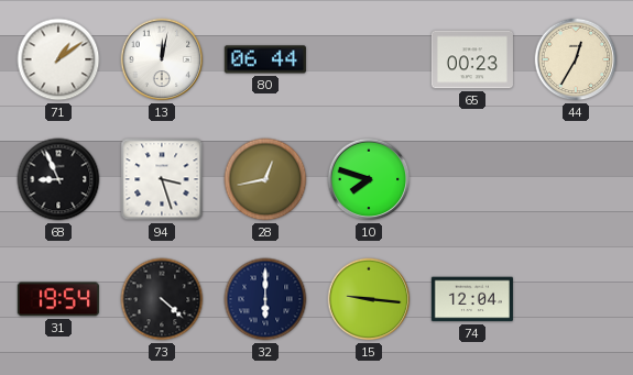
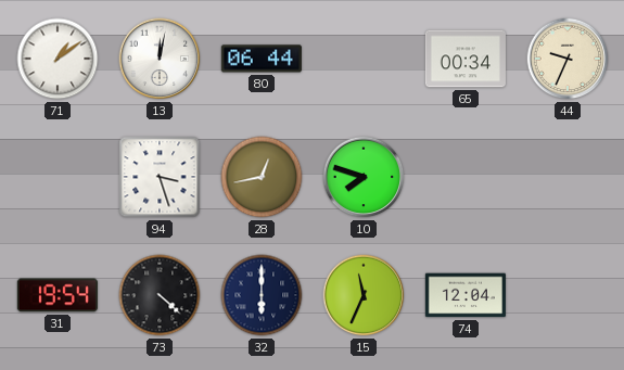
65: 00:23 -> 00:34 (466, 59)
44: 12:35 -> 9:34 (568, 59)
68: 8:56 -> none (58, 179)
15: 9:16 -> 11:34 (364, 295)
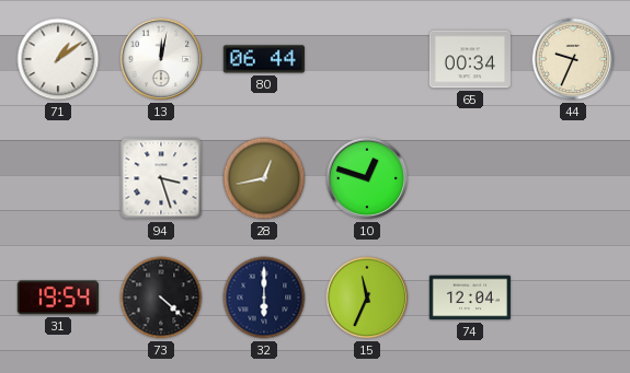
10: 7:48 -> 12:48 (367, 178)
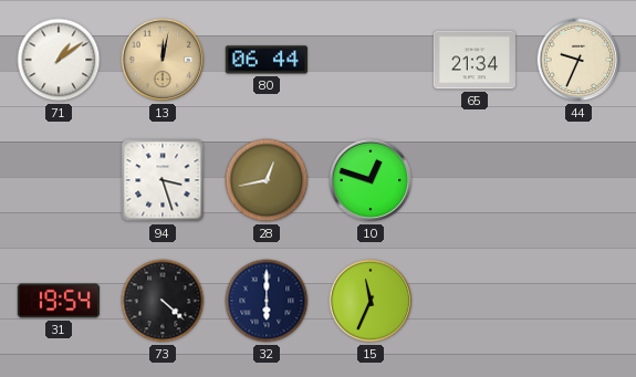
13 dial: white -> champagne (163, 60)
65: 00:34 -> 21:34 (475, 60)
74: 12:04 -> none (470, 298)
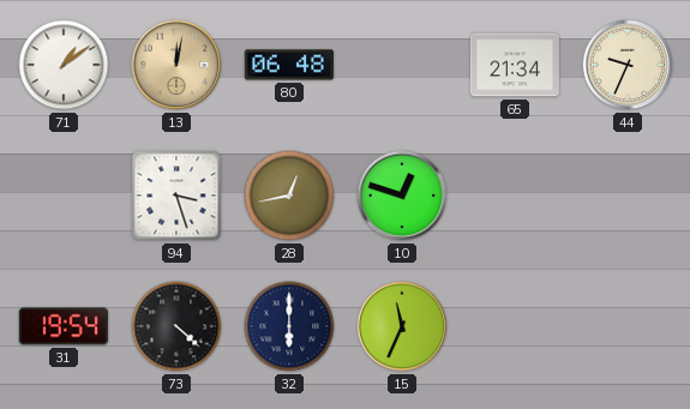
80: 06:44 -> 06:48 (289, 65)
